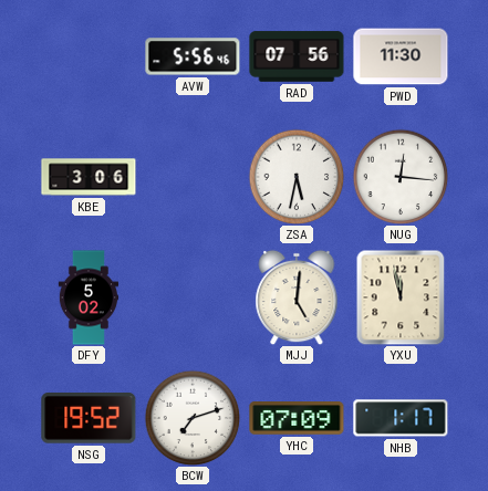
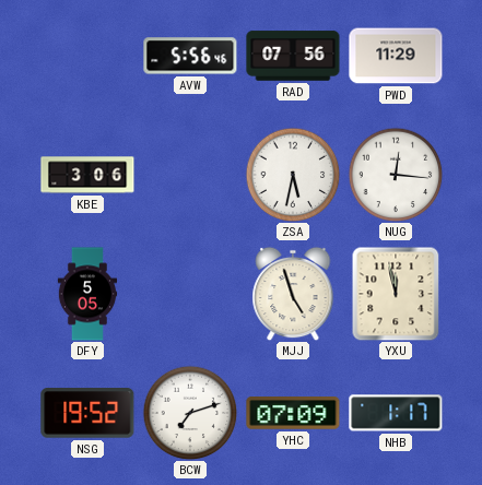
PWD: 11:30 -> 11:29 (396, 56)
DFY: 5:02 -> 5:05 (86, 294)
MJJ: 5:01 -> 4:57 (293, 294)
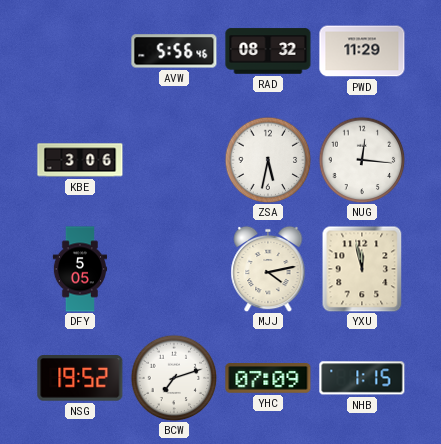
RAD: 07:56 -> 08:32 (268, 51)
MJJ: 4:57 -> 4:13 (268, 269)
NHB: 1:17 -> 1:15 (362, 378)
